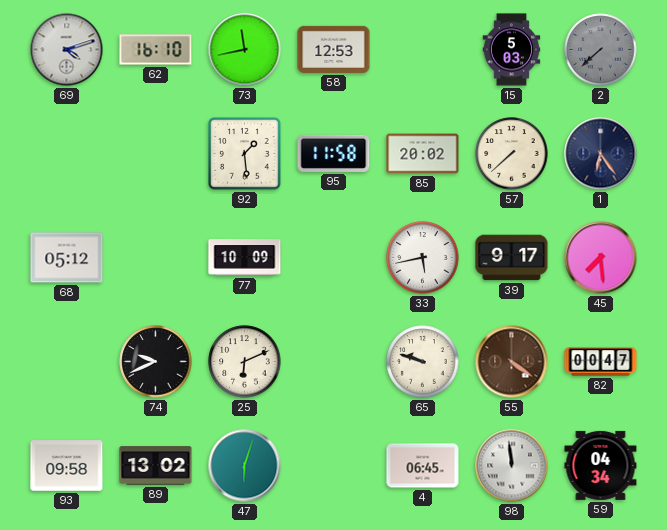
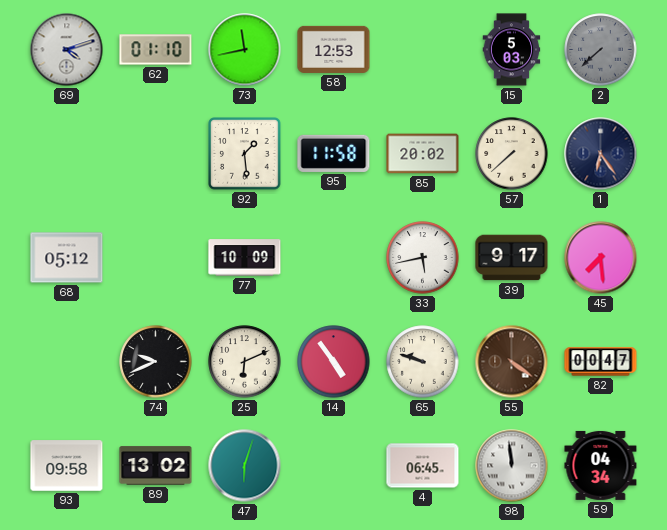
62: 16:10 -> 01:10 (156, 50)
14: none -> 4:54 (334, 362)
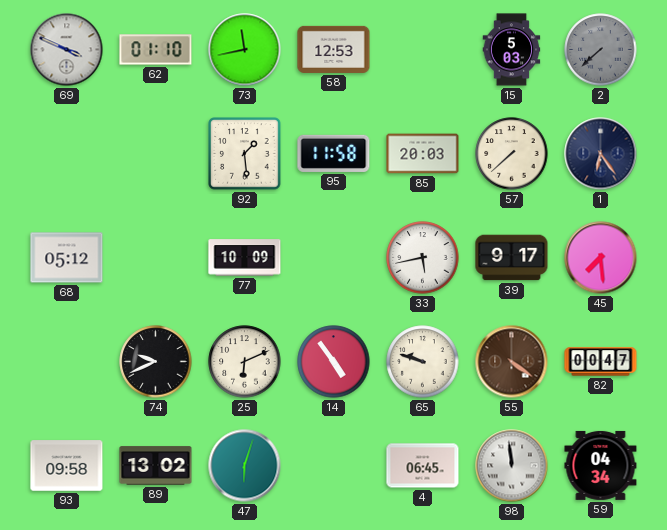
69: 4:12 -> 3:49 (67, 50)
85: 20:02 -> 20:03 (423, 154)
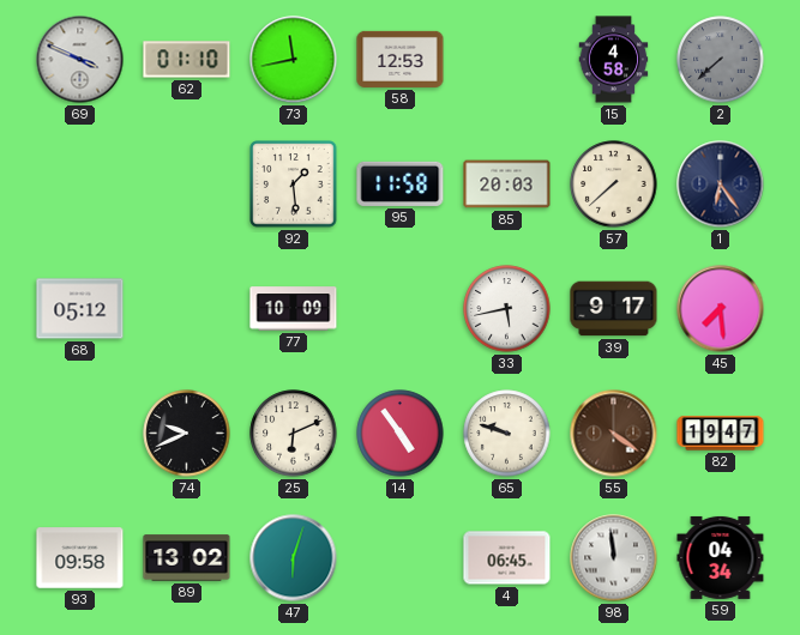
15: 5:03 -> 4:58 (614, 60)
82: 00:47 -> 19:47 (721, 434)
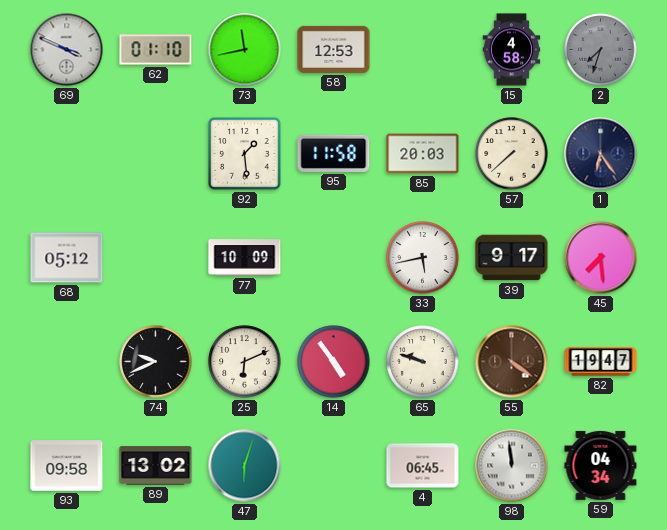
2: 7:38 -> 7:33 (601, 50)
